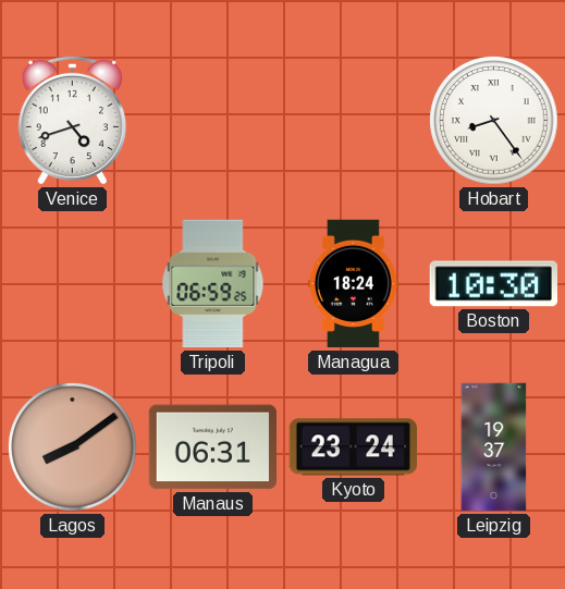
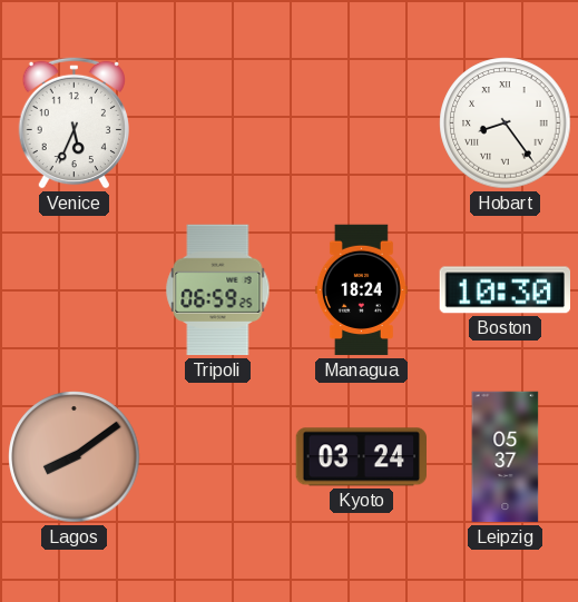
Venice: 4:42 -> 5:34 (74, 122)
Manaus: 06:31 -> none (212, 447)
Kyoto: 23:24 -> 03:24 (361, 457)
Leipzig: 19:37 -> 05:37 (506, 457)
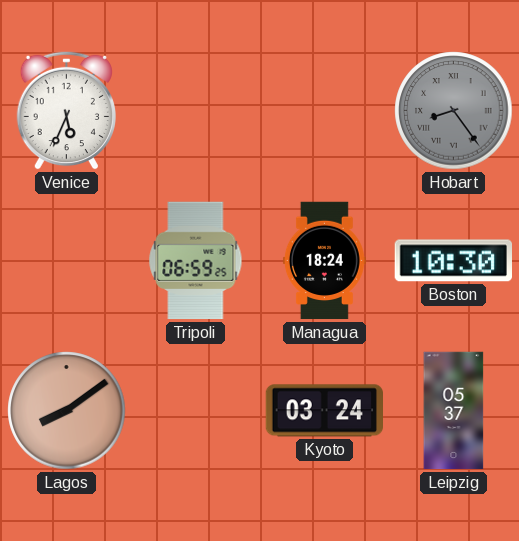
Hobart dial: white -> grey (454, 111)
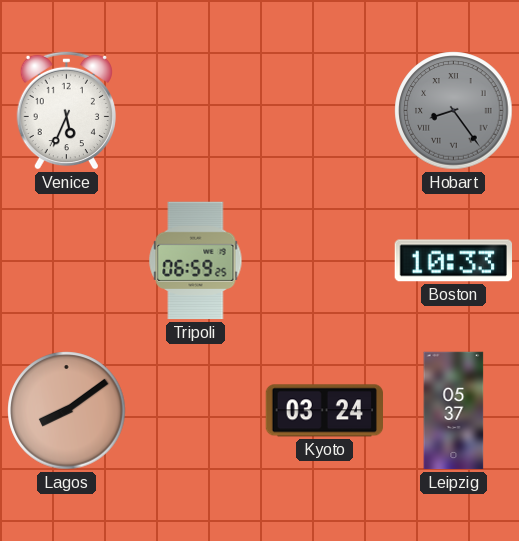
Managua: 18:24 -> none (324, 261)
Boston: 10:30 -> 10:33 (453, 261)
